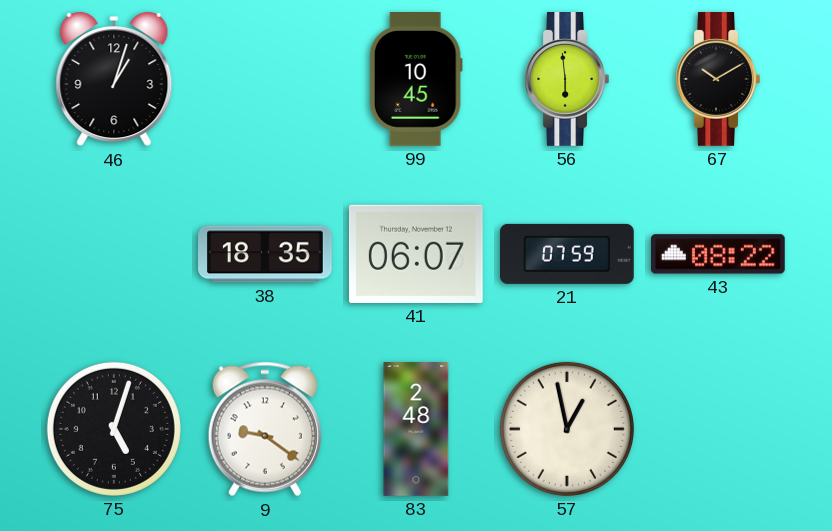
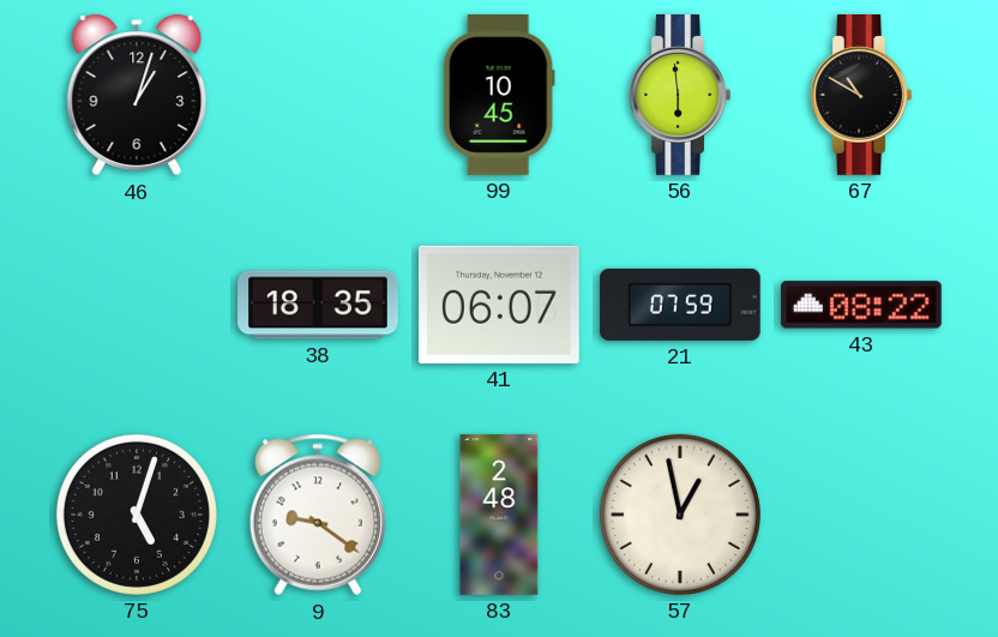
67: 10:10 -> 10:50 (861, 96)
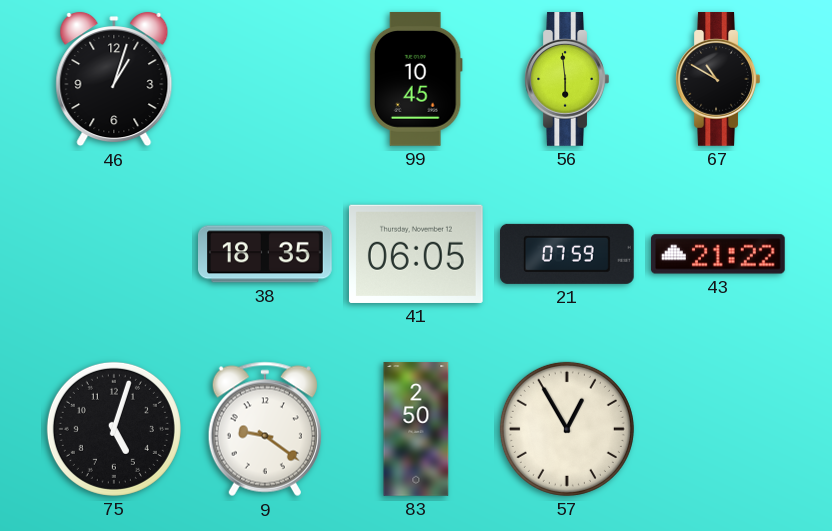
41: 06:07 -> 06:05 (416, 254)
43: 08:22 -> 21:22 (718, 254)
83: 2:48 -> 2:50 (416, 429)
57: 12:58 -> 12:55 (567, 429)
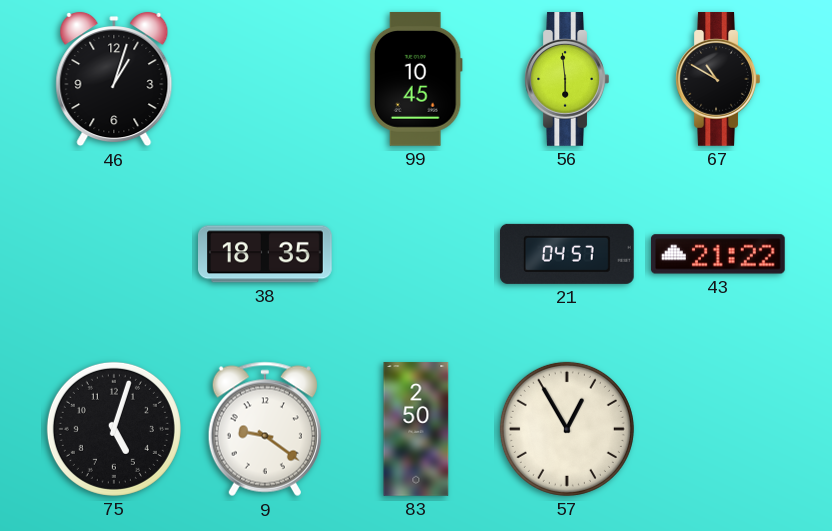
41: 06:05 -> none (416, 254)
21: 07:59 -> 04:57 (568, 254)
